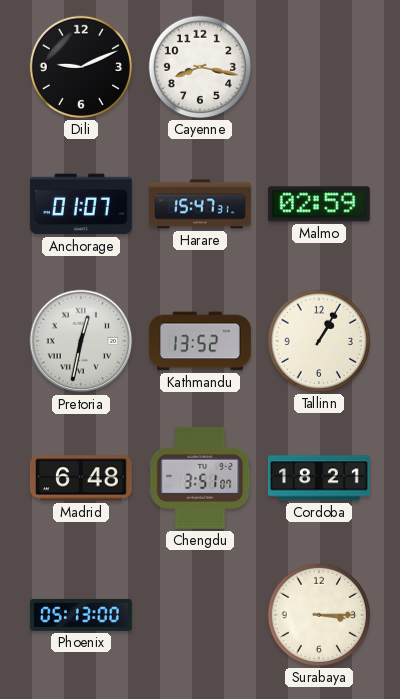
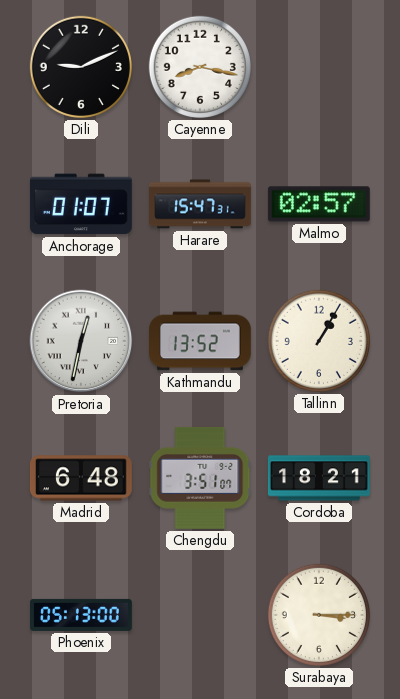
Malmo: 02:59 -> 02:57 (319, 204)
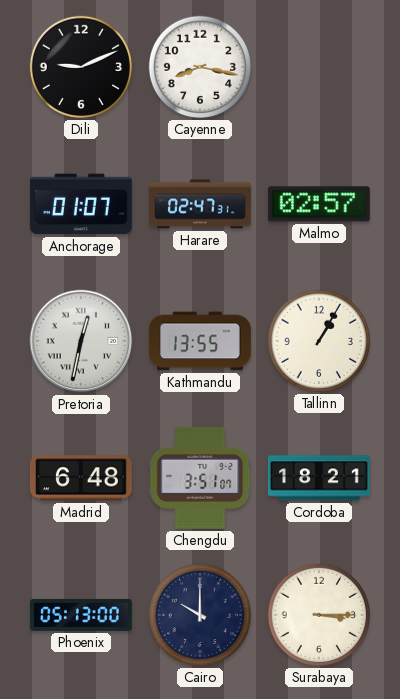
Harare: 15:47 -> 02:47 (201, 204)
Kathmandu: 13:52 -> 13:55 (201, 341)
Cairo: none -> 10:00 (200, 615)
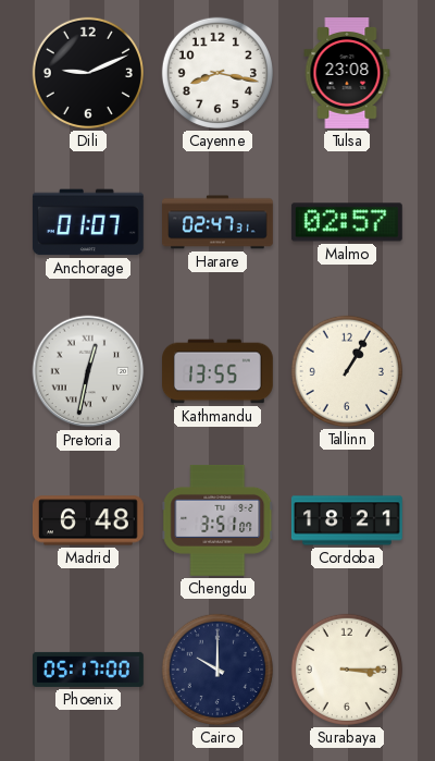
Tulsa: none -> 23:08 (347, 74)
Phoenix: 05:13 -> 05:17 (89, 670)
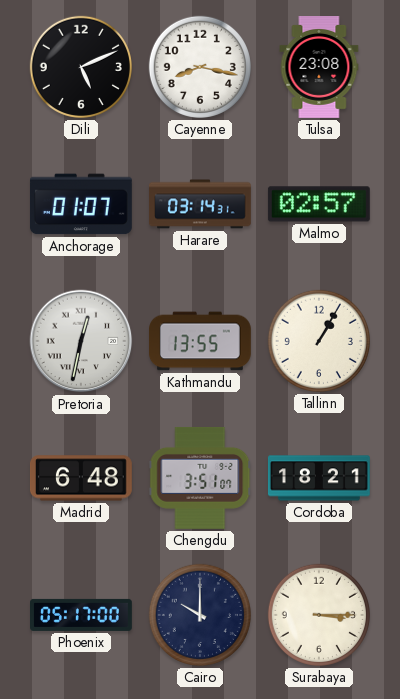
Dili: 9:11 -> 5:11 (81, 67)
Harare: 02:47 -> 03:14 (201, 204)
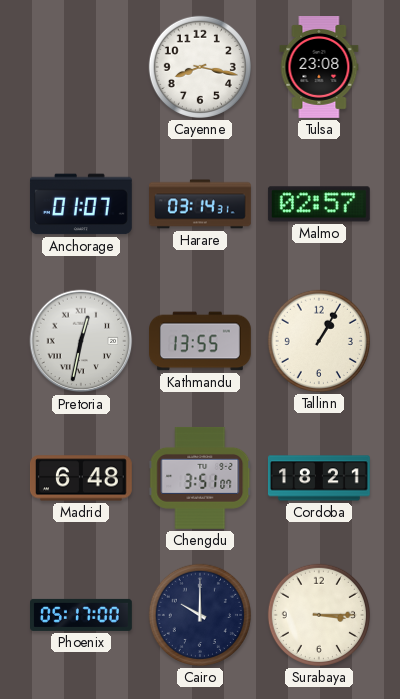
Dili: 5:11 -> none (81, 67)
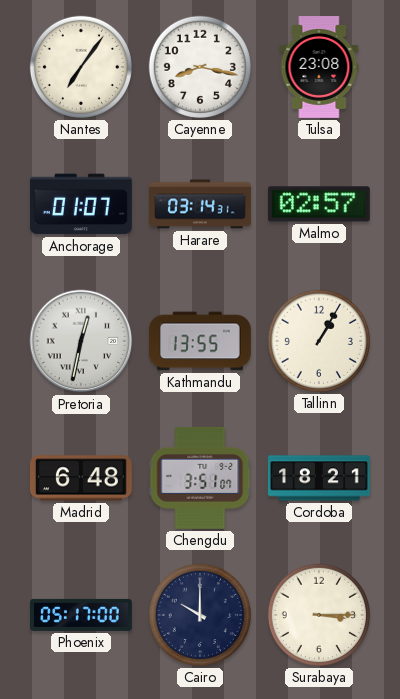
Nantes: none -> 7:06 (81, 67)
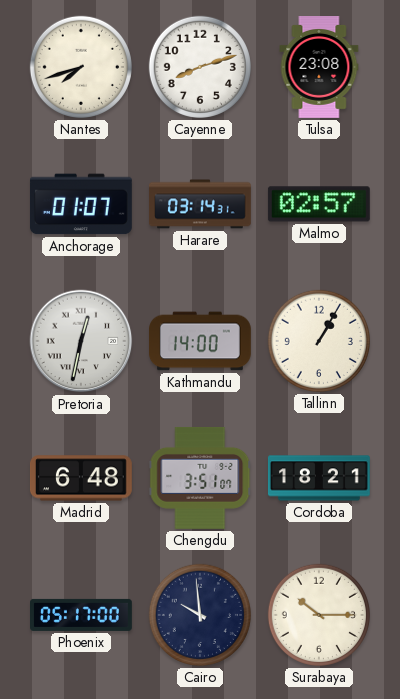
Nantes: 7:06 -> 7:42 (81, 67)
Cayenne: 8:17 -> 8:12 (200, 67)
Kathmandu: 13:55 -> 14:00 (201, 341)
Cairo: 10:00 -> 9:59 (200, 615)
Surabaya: 3:15 -> 10:15 (319, 615)
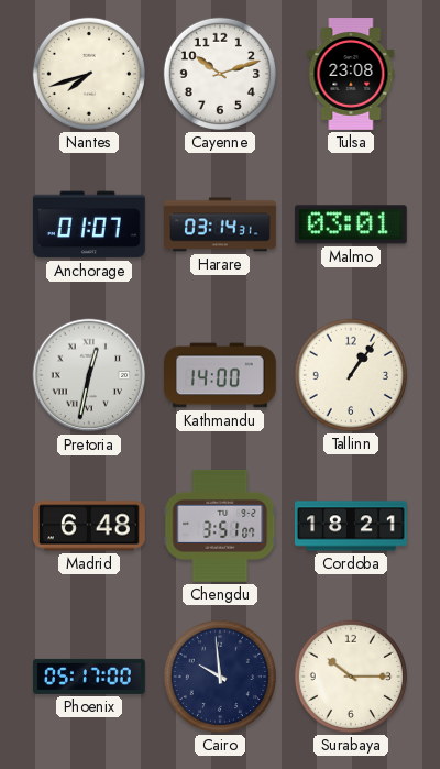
Cayenne: 8:12 -> 10:12 (220, 74)
Malmo: 02:57 -> 03:01 (351, 224)
Tallinn: 1:05 -> 1:06 (351, 375)
